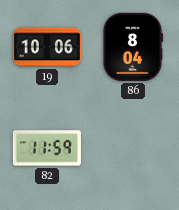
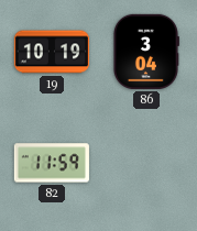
19: 10:06 -> 10:19 (52, 52)
86: 8:04 -> 3:04 (145, 52)
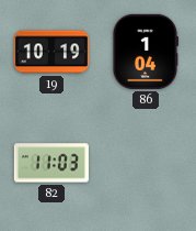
86: 3:04 -> 1:04 (145, 52)
82: 11:59 -> 11:03 (51, 163)
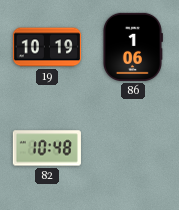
86: 1:04 -> 1:06 (132, 47)
82: 11:03 -> 10:48 (47, 148)
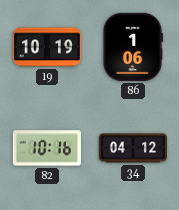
82: 10:48 -> 10:16 (47, 148)
34: none -> 04:12 (133, 148)
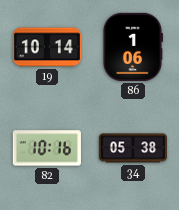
19: 10:19 -> 10:14 (47, 47)
34: 04:12 -> 05:38 (133, 148)
